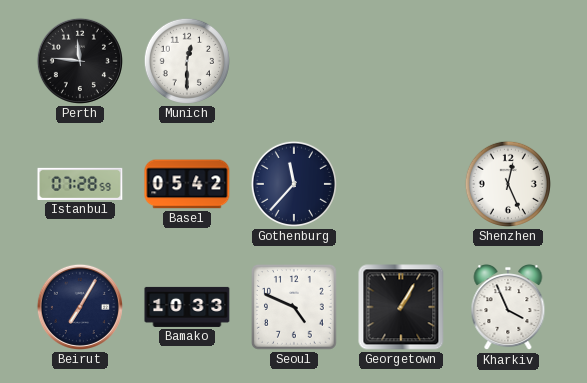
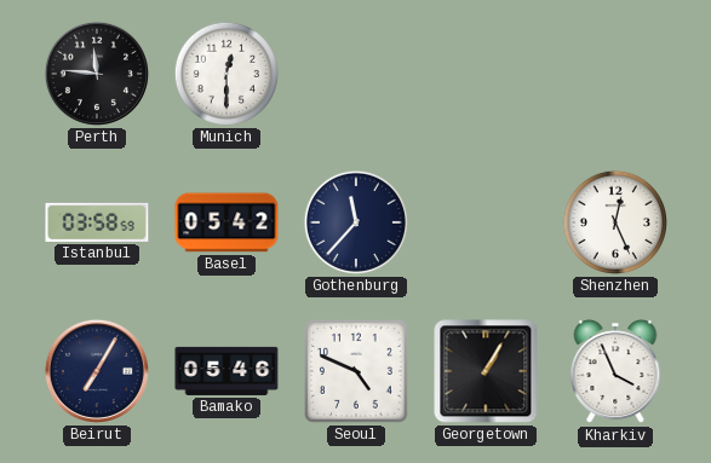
Istanbul: 07:28 -> 03:58 (97, 222)
Bamako: 10:33 -> 05:46 (227, 371)
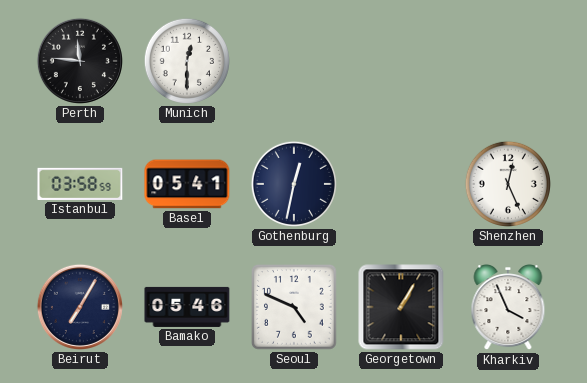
Basel: 05:42 -> 05:41 (187, 184)
Gothenburg: 11:37 -> 12:32 (294, 184)
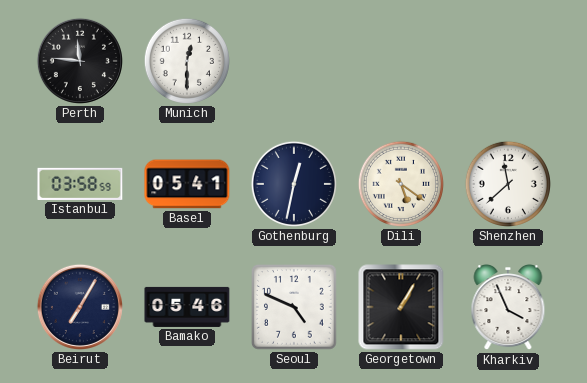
Dili: none -> 5:21 (401, 184)
Shenzhen: 12:26 -> 11:38 (508, 184)
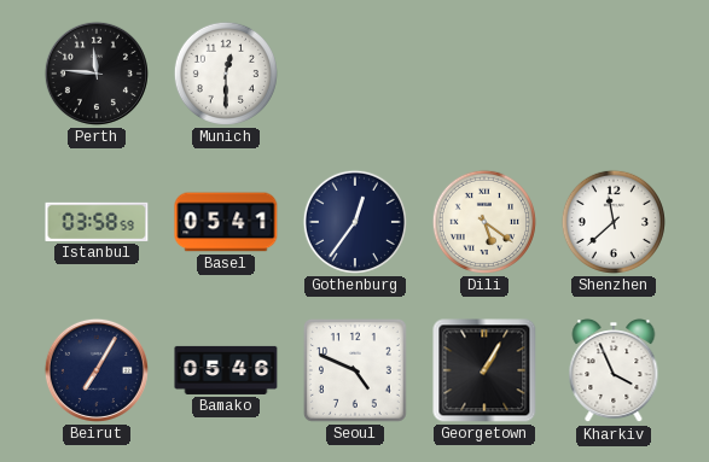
Gothenburg: 12:32 -> 12:36 (355, 222)
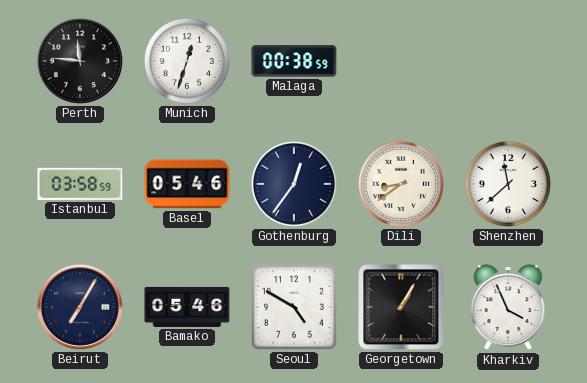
Munich: 12:30 -> 12:33 (187, 61)
Malaga: none -> 00:38 (294, 61)
Basel: 05:41 -> 05:46 (187, 184)
Dili: 5:21 -> 8:39 (401, 184)
Seoul: 4:49 -> 4:50 (295, 308)
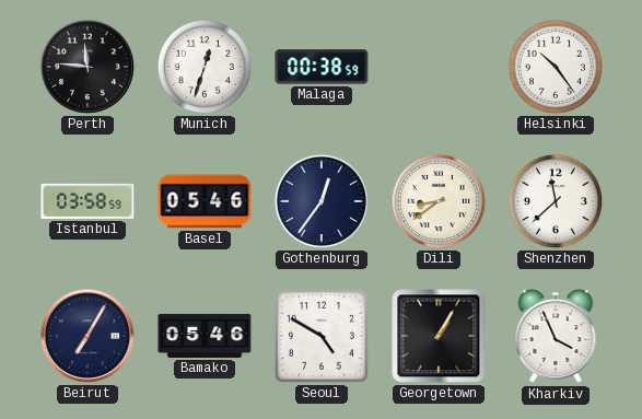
Helsinki: none -> 10:24 (556, 67)
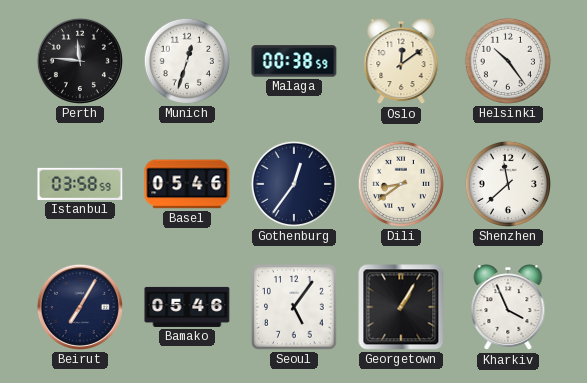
Oslo: none -> 12:09 (401, 61)
Seoul: 4:50 -> 5:06 (295, 308)
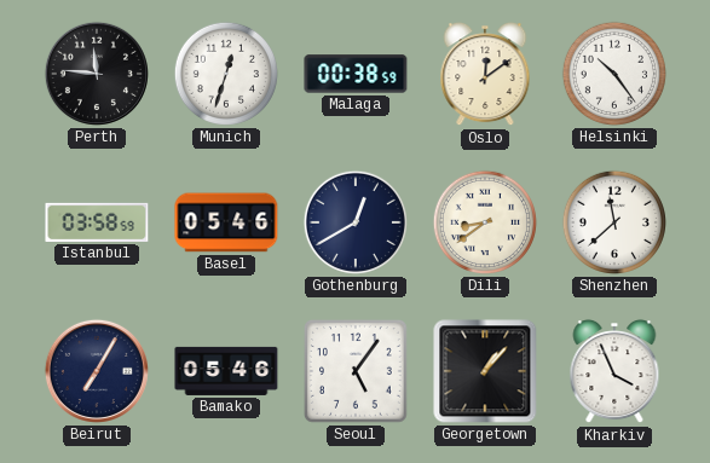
Gothenburg: 12:36 -> 12:40 (356, 222)
Georgetown: 1:05 -> 1:07 (485, 371)
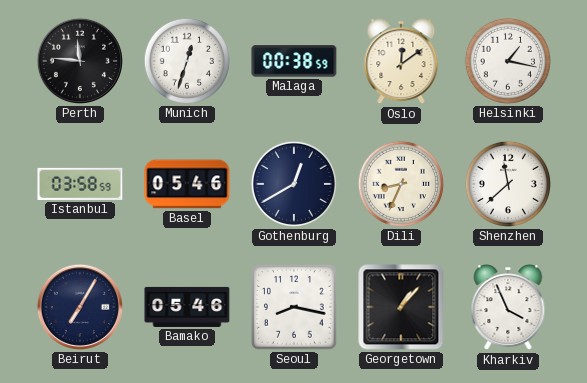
Helsinki: 10:24 -> 1:17 (508, 61)
Dili: 8:39 -> 8:34 (401, 184)
Seoul: 5:06 -> 8:17 (295, 308)
